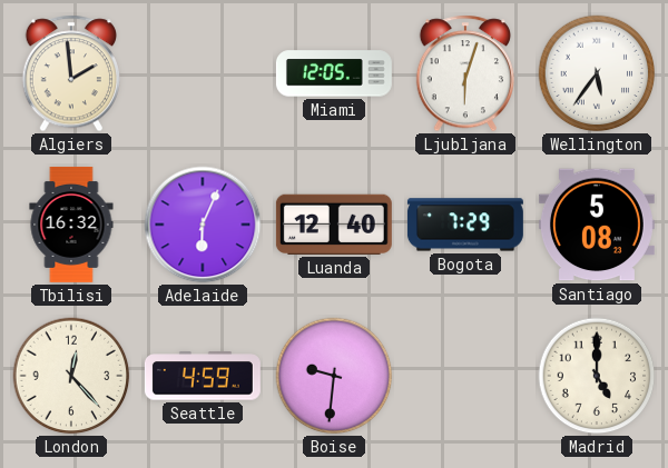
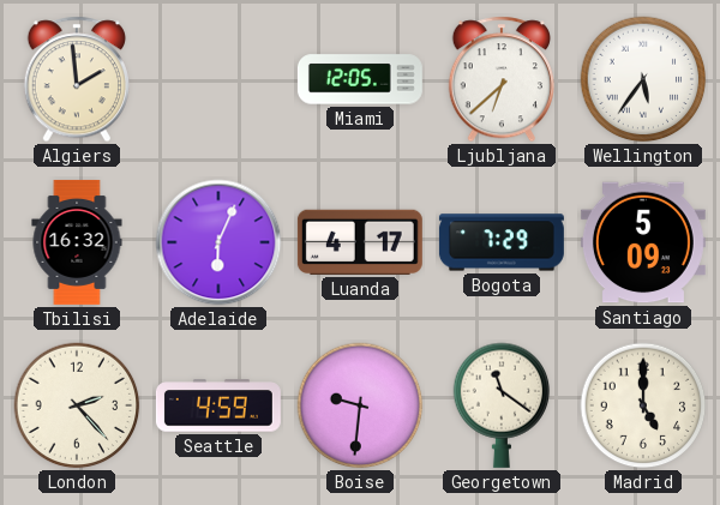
Ljubljana: 6:03 -> 6:38 (500, 79)
Luanda: 12:40 -> 4:17 (360, 242)
Santiago: 5:08 -> 5:09 (643, 242)
London: 12:23 -> 2:23 (77, 405)
Georgetown: none -> 11:21 (502, 405)
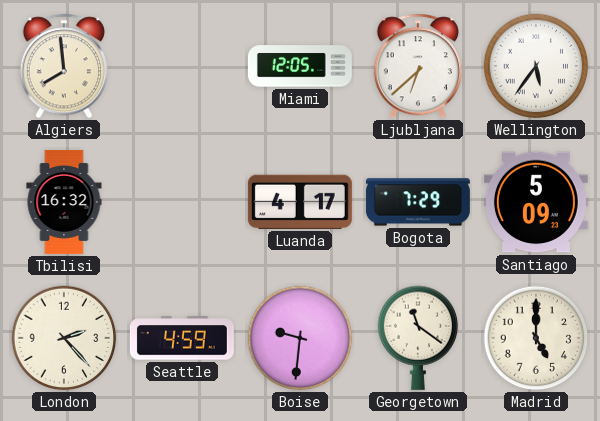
Algiers: 1:59 -> 7:59 (63, 66)
Adelaide: 6:04 -> none (218, 242)
